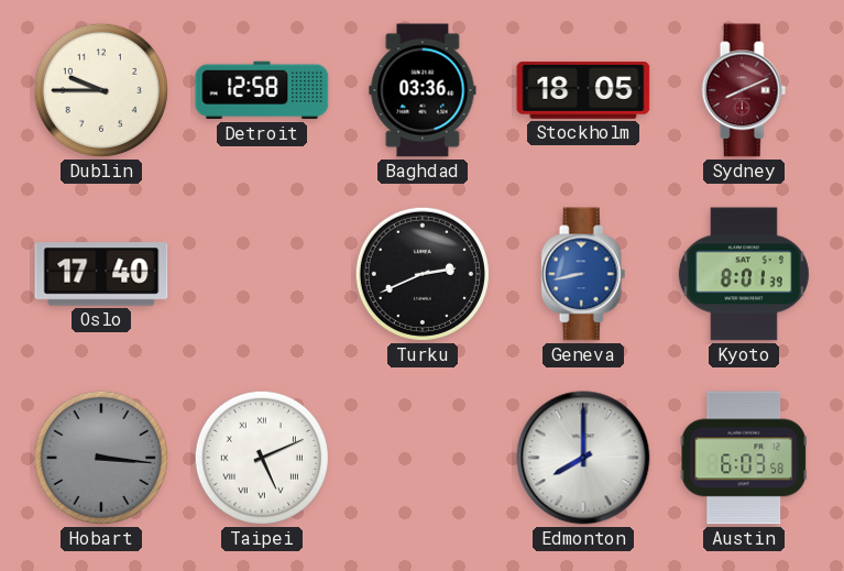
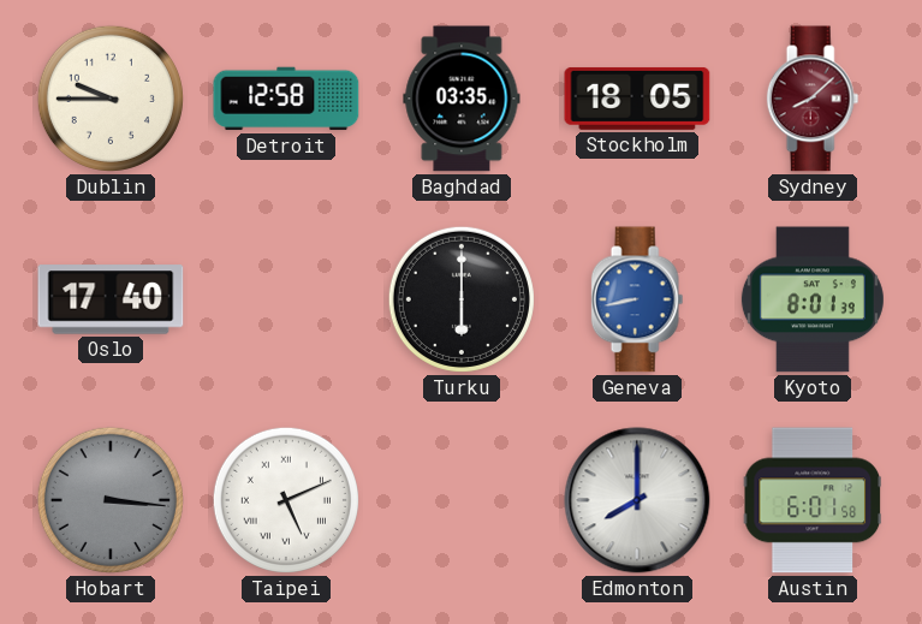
Baghdad: 03:36 -> 03:35 (462, 99)
Sydney: 8:11 -> 8:08 (813, 99)
Turku: 2:41 -> 6:00 (462, 299)
Austin: 6:03 -> 6:01 (811, 500)
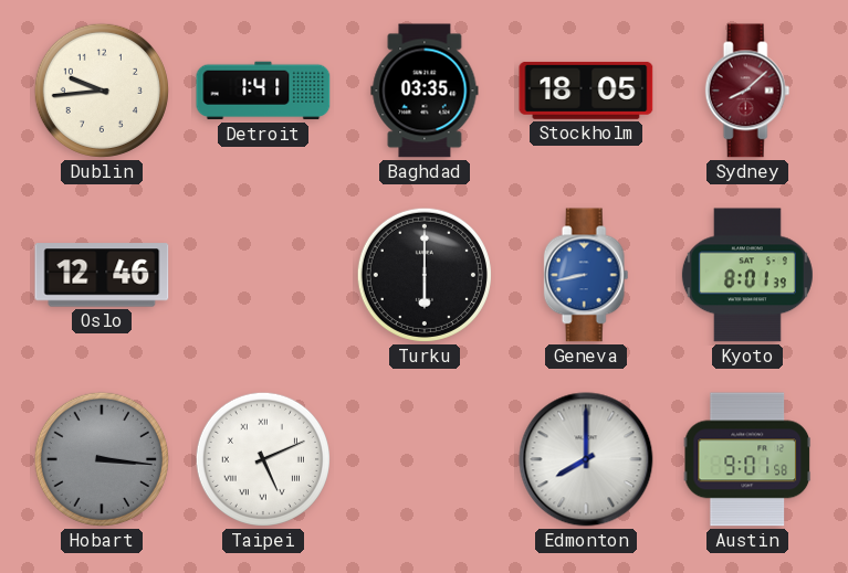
Dublin: 9:45 -> 9:44 (102, 91)
Detroit: 12:58 -> 1:41 (263, 91)
Oslo: 17:40 -> 12:46 (102, 275)
Austin: 6:01 -> 9:01 (746, 459)
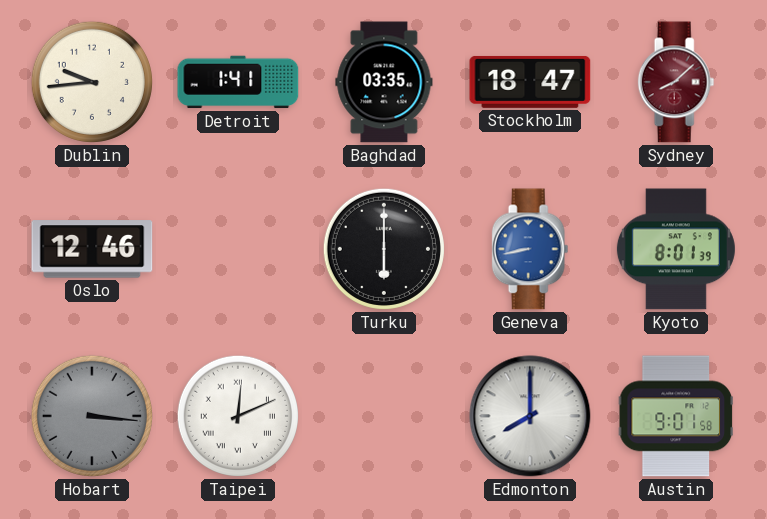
Stockholm: 18:05 -> 18:47 (530, 82)
Taipei: 5:11 -> 12:11 (238, 416)
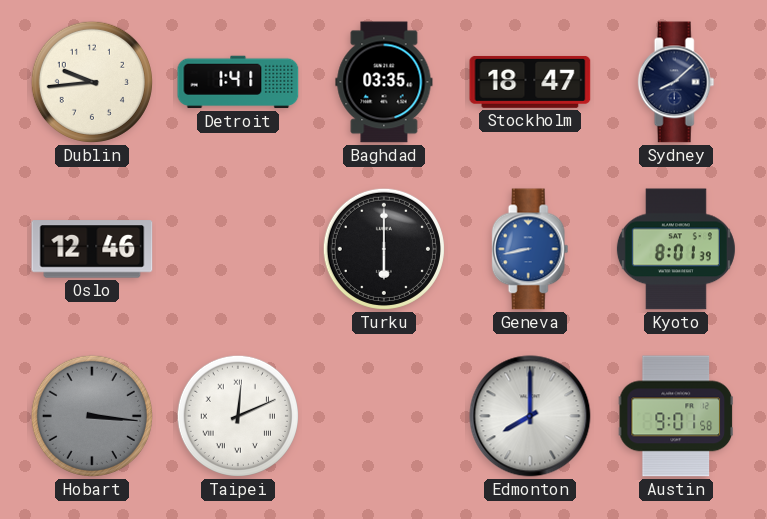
Sydney dial: burgundy -> navy (676, 82)
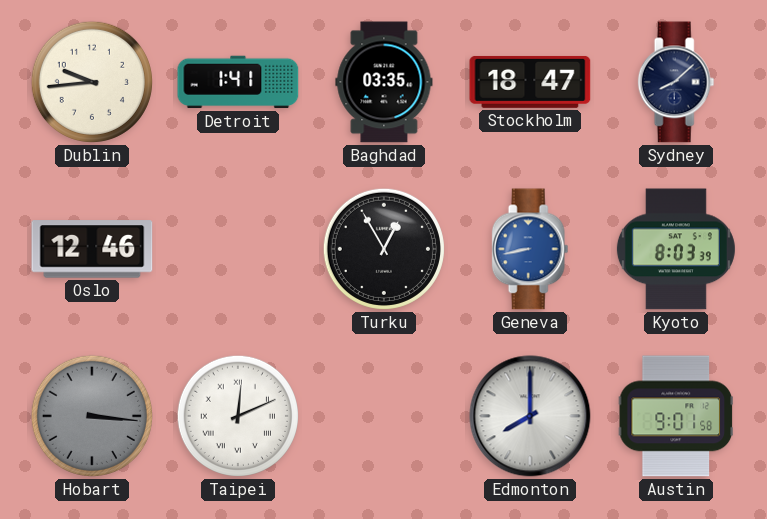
Turku: 6:00 -> 12:55 (384, 249)
Kyoto: 8:01 -> 8:03 (676, 249)
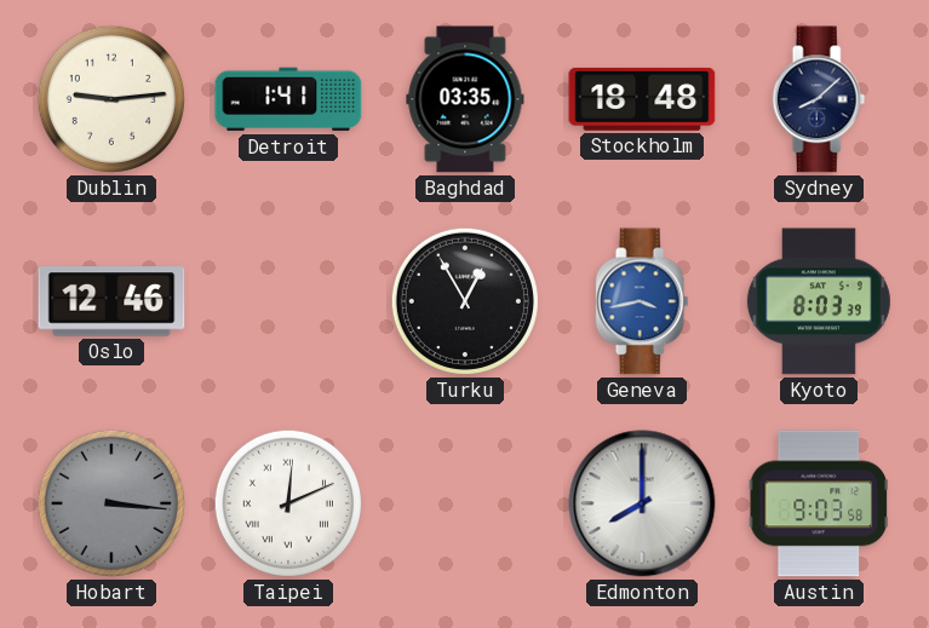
Dublin: 9:44 -> 9:14 (111, 99)
Stockholm: 18:47 -> 18:48 (642, 99)
Geneva: 8:43 -> 3:43 (642, 301)
Austin: 9:01 -> 9:03 (818, 503)
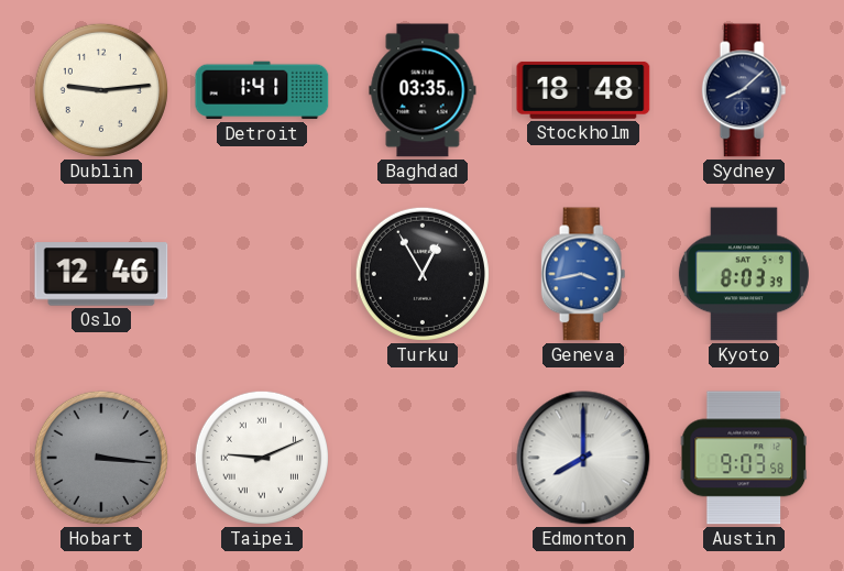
Taipei: 12:11 -> 9:11 (262, 458)
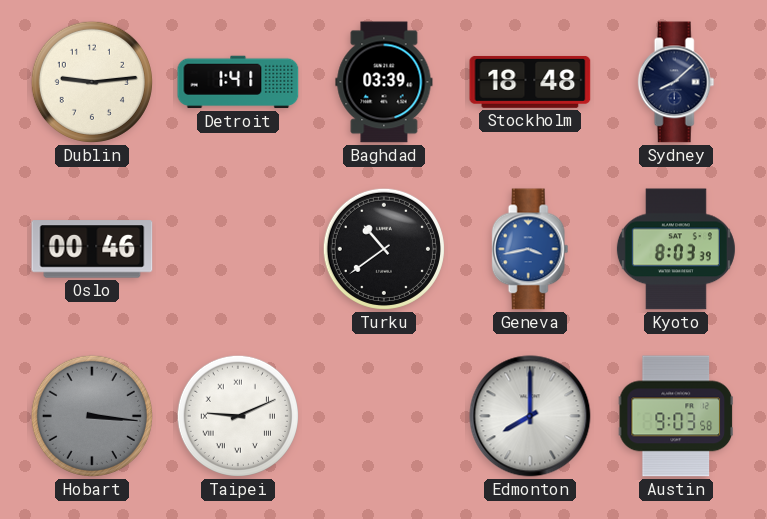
Baghdad: 03:35 -> 03:39 (384, 82)
Oslo: 12:46 -> 00:46 (92, 249)
Turku: 12:55 -> 10:39 (384, 249)
